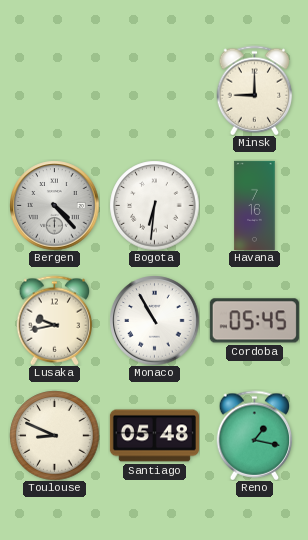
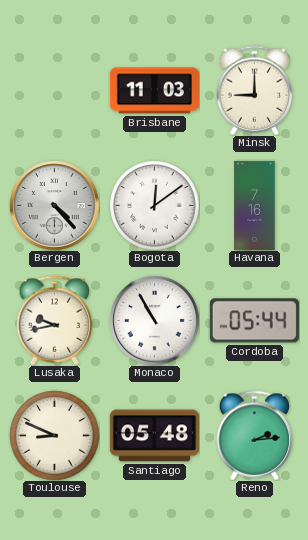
Brisbane: none -> 11:03 (154, 91)
Bogota: 6:31 -> 12:09 (154, 205)
Cordoba: 05:45 -> 05:44 (254, 321)
Reno: 1:17 -> 2:14 (255, 435)
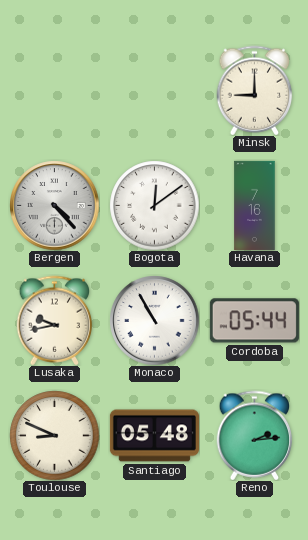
Brisbane: 11:03 -> none (154, 91)
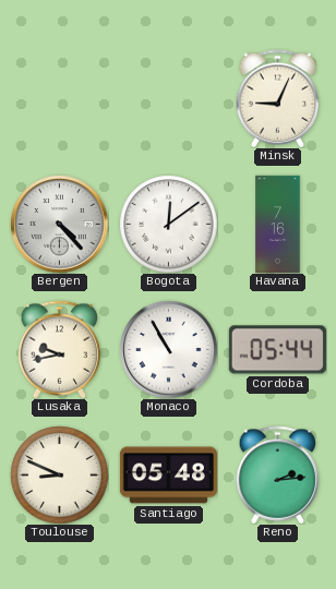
Minsk: 9:00 -> 9:04 (278, 98)
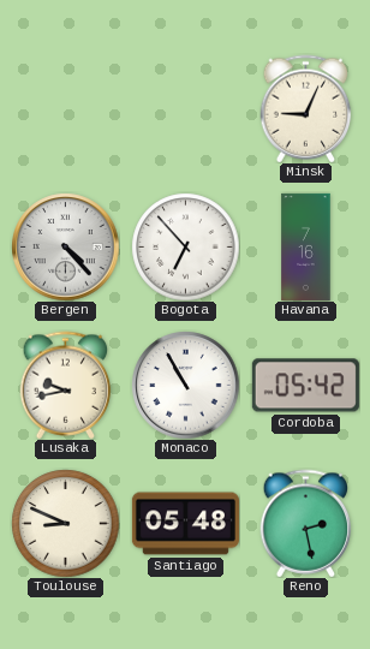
Bogota: 12:09 -> 6:53 (185, 246)
Cordoba: 05:44 -> 05:42 (305, 386)
Reno: 2:14 -> 2:28 (306, 523)
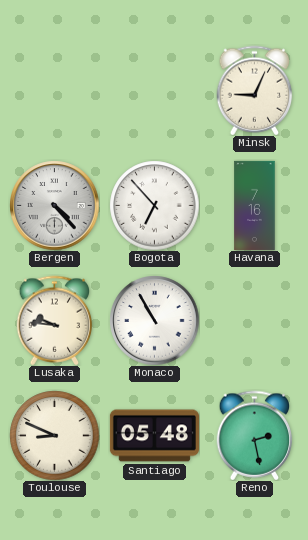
Lusaka: 9:43 -> 9:46 (55, 320)
Cordoba: 05:42 -> none (305, 386)
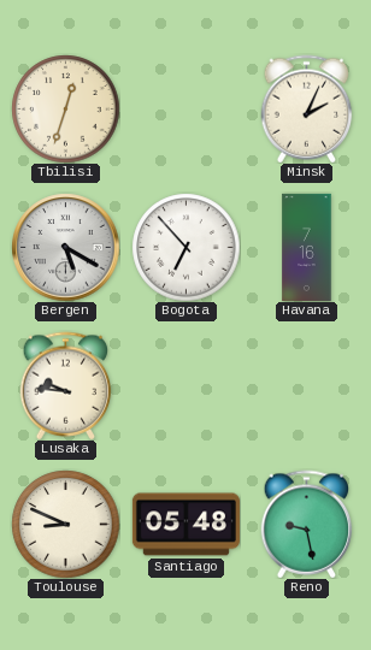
Tbilisi: none -> 12:33 (65, 108)
Minsk: 9:04 -> 2:04 (307, 108)
Bergen: 4:23 -> 5:20 (65, 247)
Monaco: 10:55 -> none (154, 320)
Reno: 2:28 -> 9:28 (307, 524)
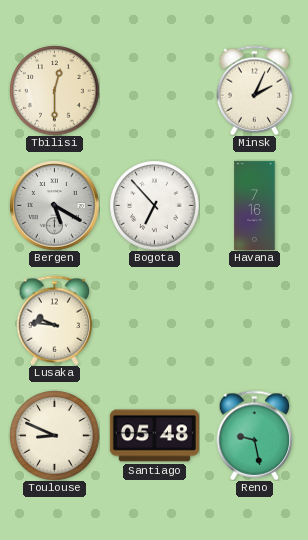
Tbilisi: 12:33 -> 12:30 (54, 90)
